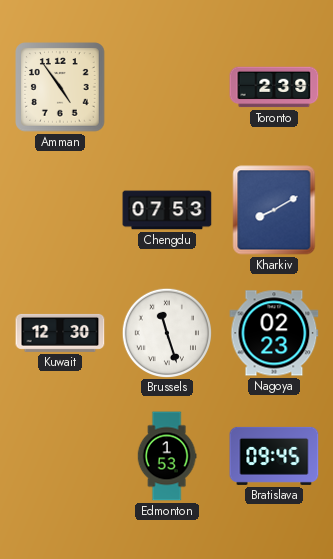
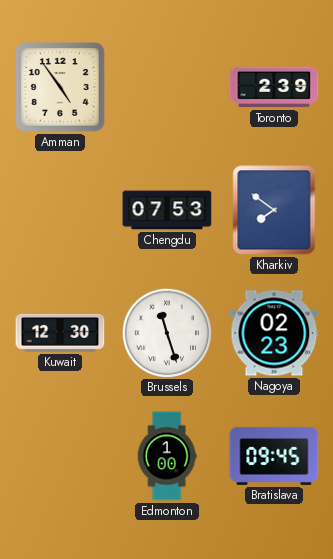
Kharkiv: 8:10 -> 7:51 (274, 210)
Edmonton: 1:53 -> 1:00 (167, 456)
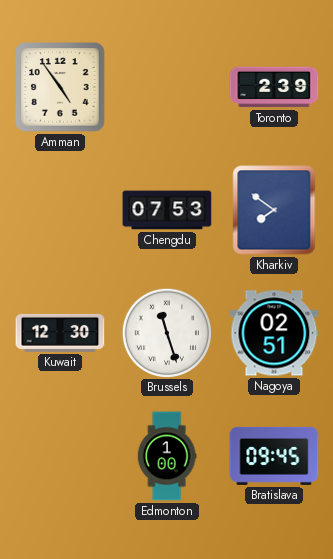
Nagoya: 02:23 -> 02:51 (274, 333)
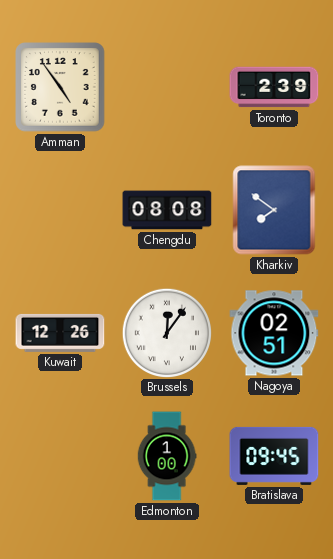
Chengdu: 07:53 -> 08:08 (167, 210)
Kuwait: 12:30 -> 12:26 (60, 333)
Brussels: 11:27 -> 12:06 (166, 332)
